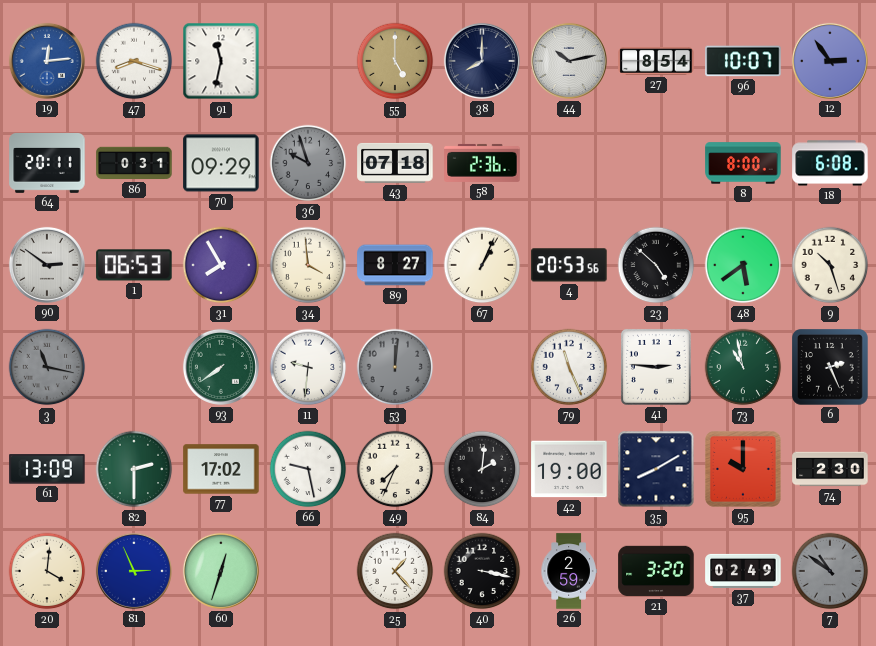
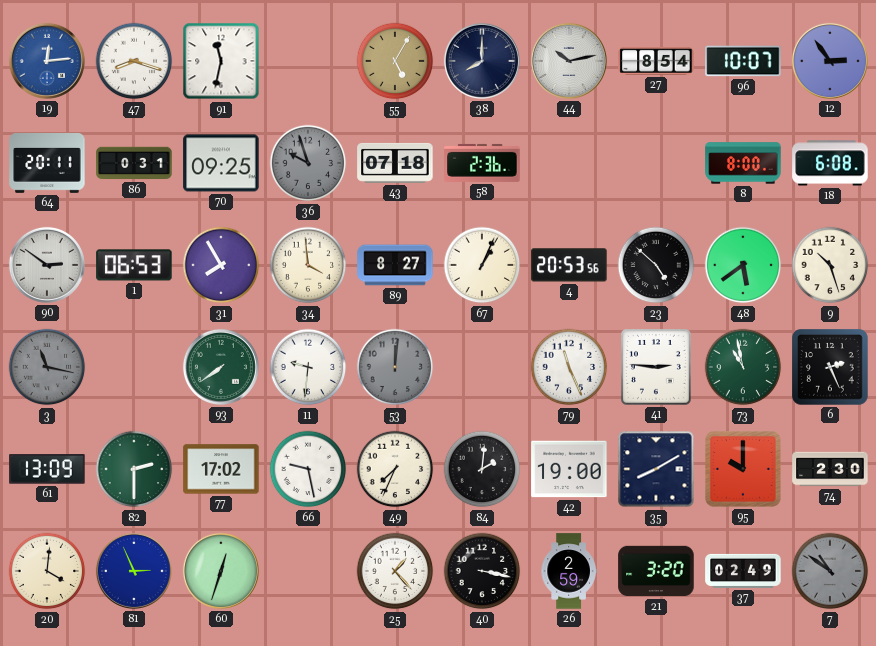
55: 5:00 -> 5:05 (395, 61)
70: 09:29 -> 09:25 (221, 163)
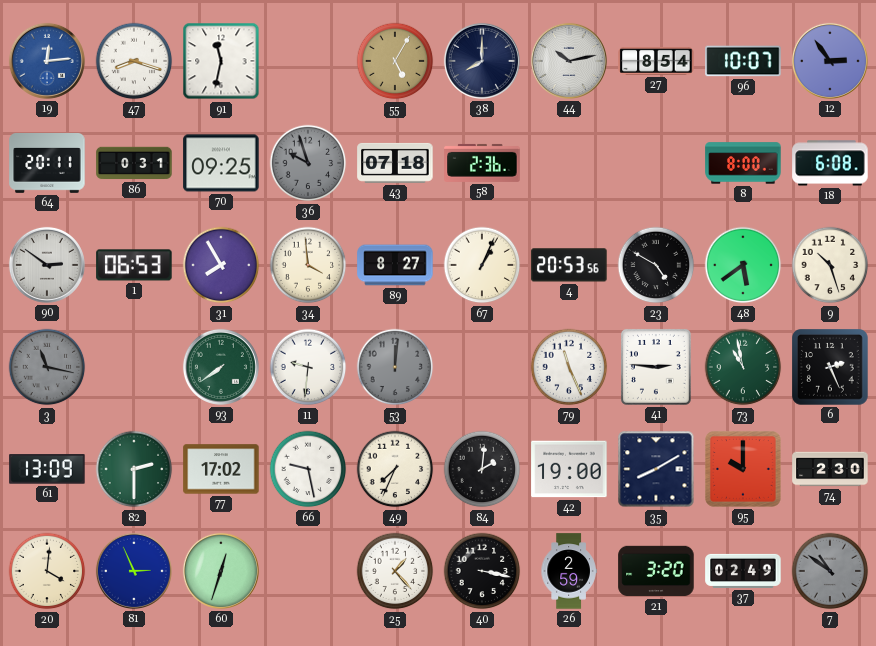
23: 4:52 -> 4:50 (656, 265)
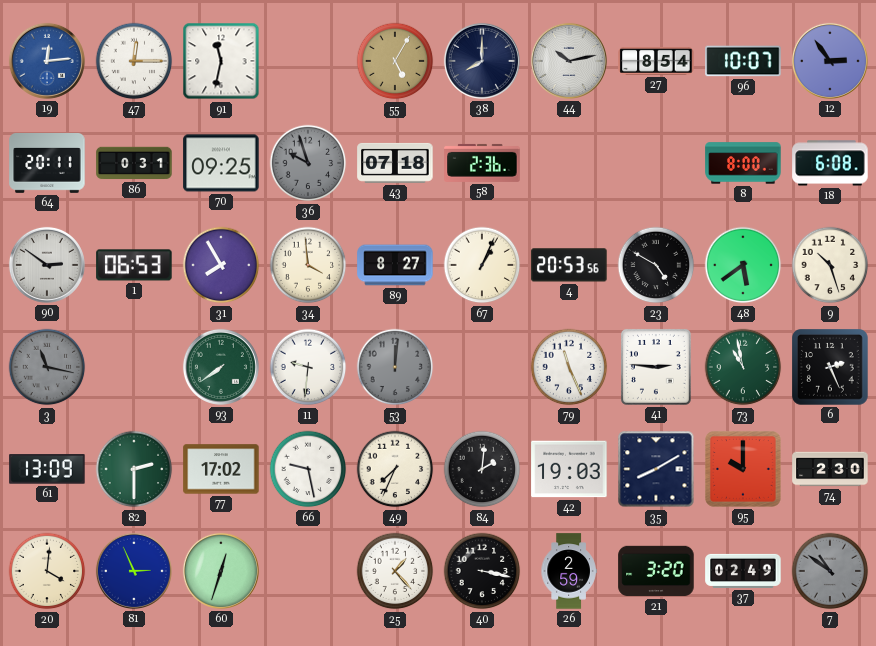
47: 8:18 -> 12:15 (134, 61)
42: 19:00 -> 19:03 (569, 469)
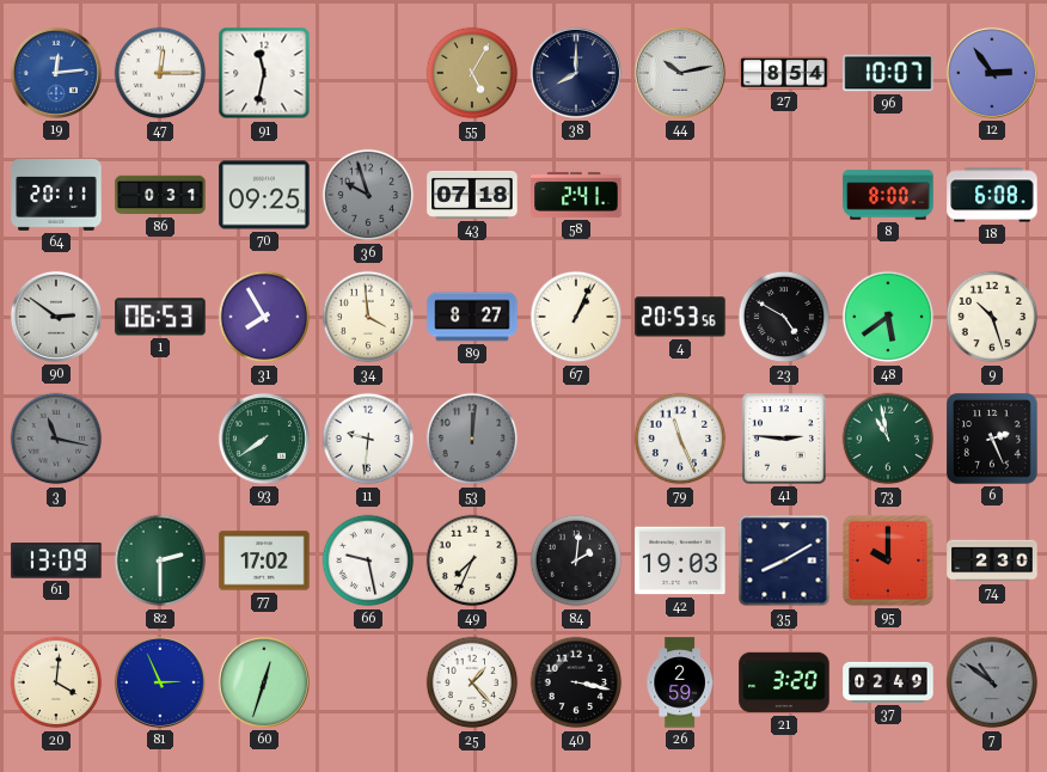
58: 2:36 -> 2:41 (576, 195)
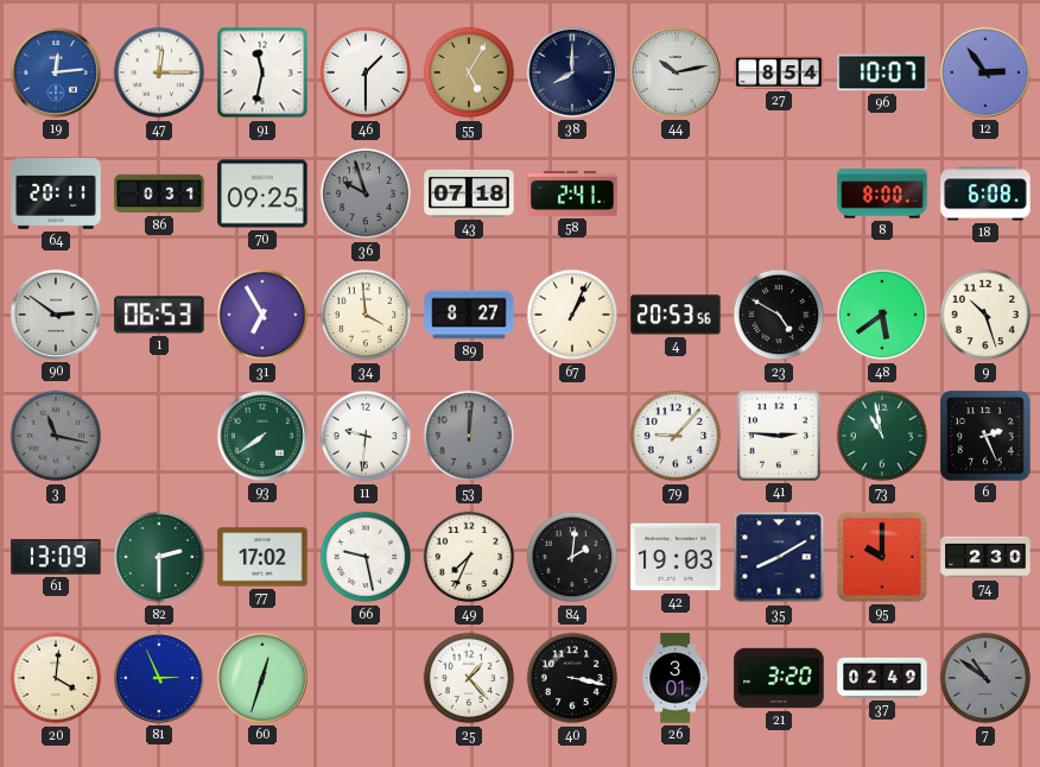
46: none -> 1:30 (366, 72)
31: 7:55 -> 6:55 (262, 315)
79: 11:26 -> 9:07 (676, 436)
26: 2:59 -> 3:01 (676, 678)
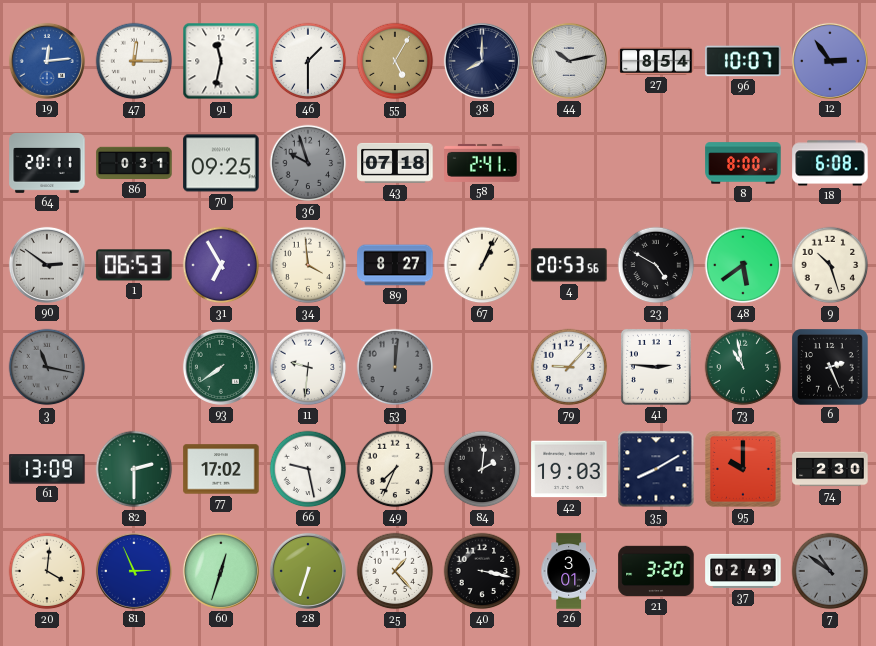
28: none -> 6:33 (308, 571)
